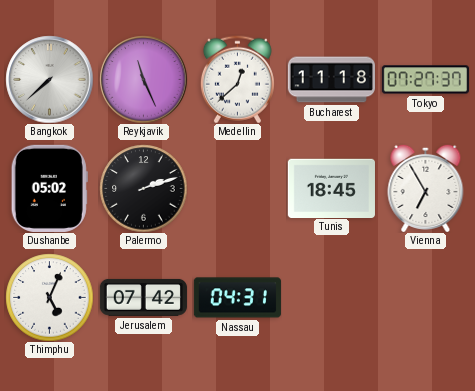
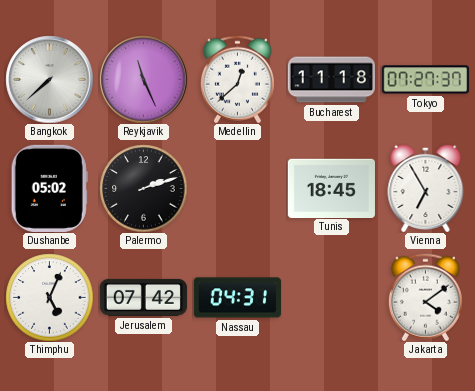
Jakarta: none -> 4:09 (425, 297)
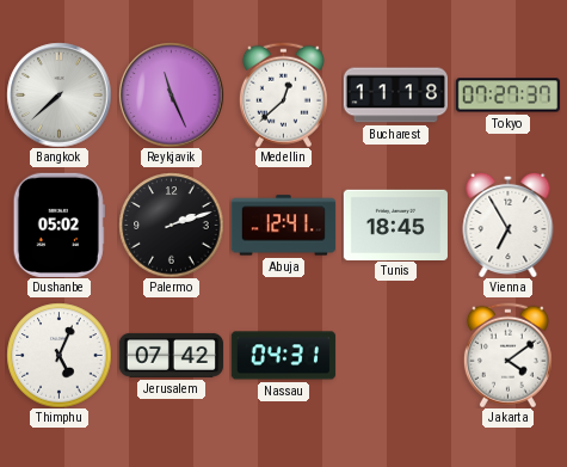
Abuja: none -> 12:41 (283, 226)
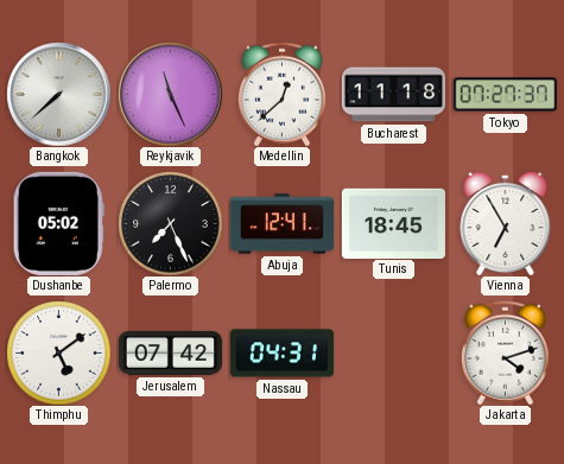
Palermo: 2:12 -> 7:26 (170, 223)
Thimphu: 5:04 -> 5:09 (58, 352)
Jakarta: 4:09 -> 4:12 (505, 352)
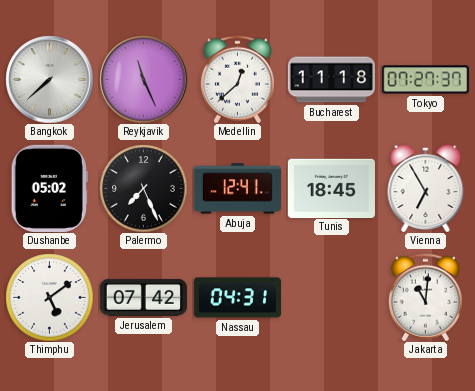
Jakarta: 4:12 -> 11:01 (425, 297)
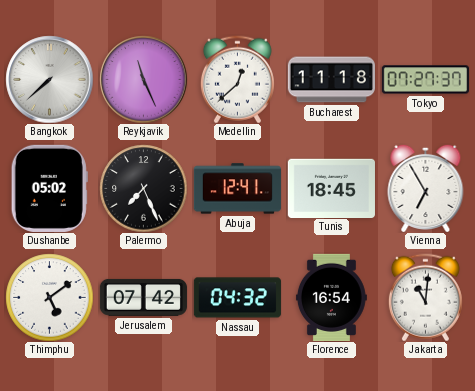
Nassau: 04:31 -> 04:32 (237, 298)
Florence: none -> 16:54 (331, 297)
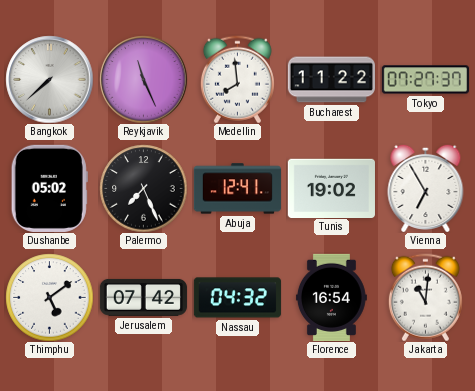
Medellin: 12:38 -> 7:59 (237, 79)
Bucharest: 11:18 -> 11:22 (331, 80)
Tunis: 18:45 -> 19:02 (331, 188)
